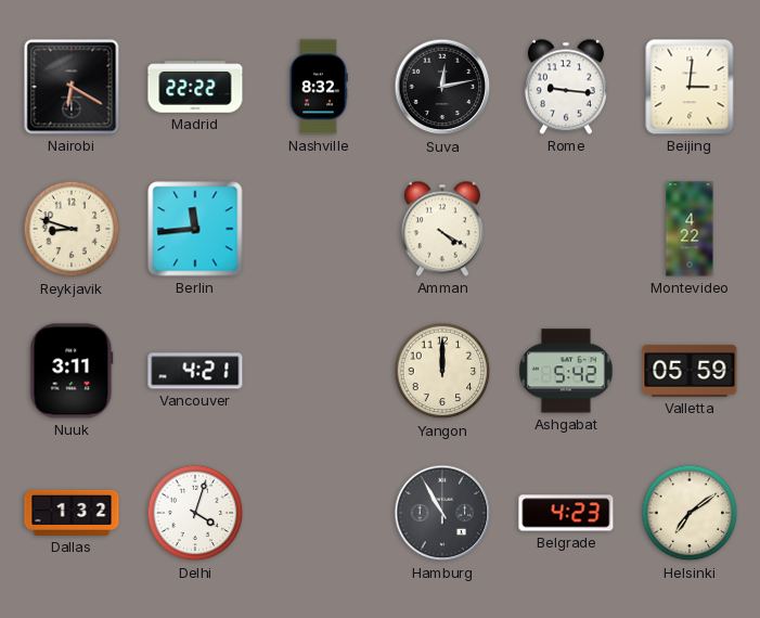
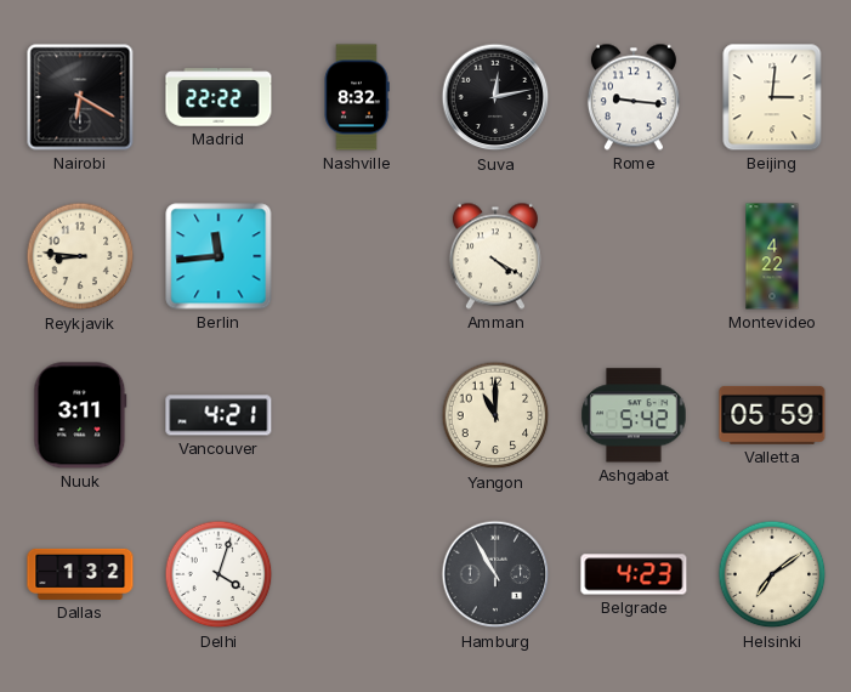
Reykjavik: 8:48 -> 8:46 (80, 256)
Yangon: 12:00 -> 11:00 (495, 415)
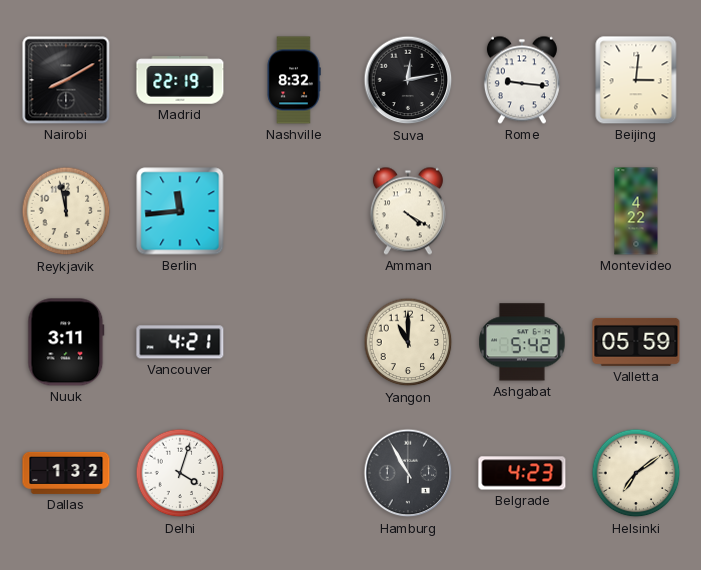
Nairobi: 6:20 -> 8:10 (66, 80)
Madrid: 22:22 -> 22:19 (180, 80)
Reykjavik: 8:46 -> 11:58 (66, 211)
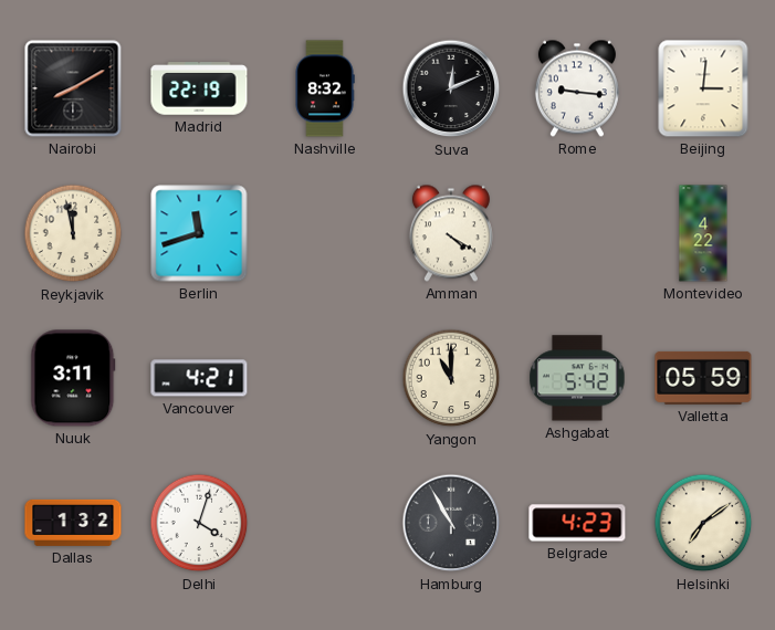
Suva: 12:13 -> 12:11 (451, 88)
Berlin: 11:44 -> 11:42 (199, 233)
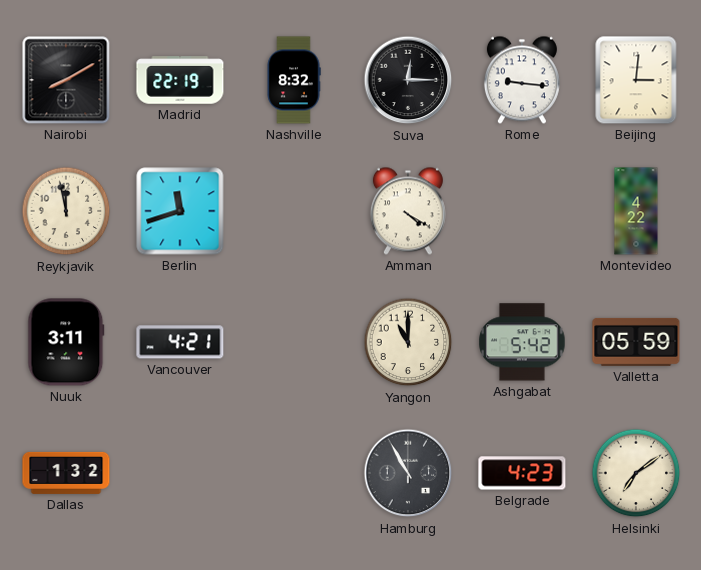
Suva: 12:11 -> 12:15 (408, 80)
Delhi: 4:03 -> none (199, 523)
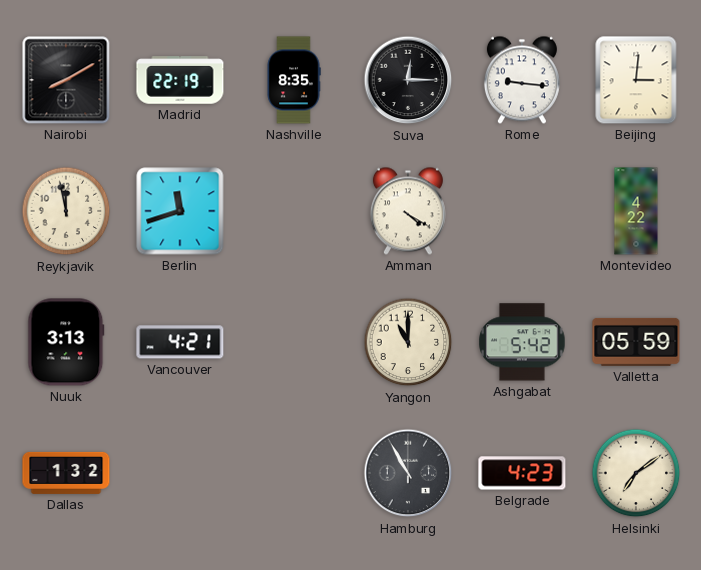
Nashville: 8:32 -> 8:35 (294, 80)
Nuuk: 3:11 -> 3:13 (66, 342)
